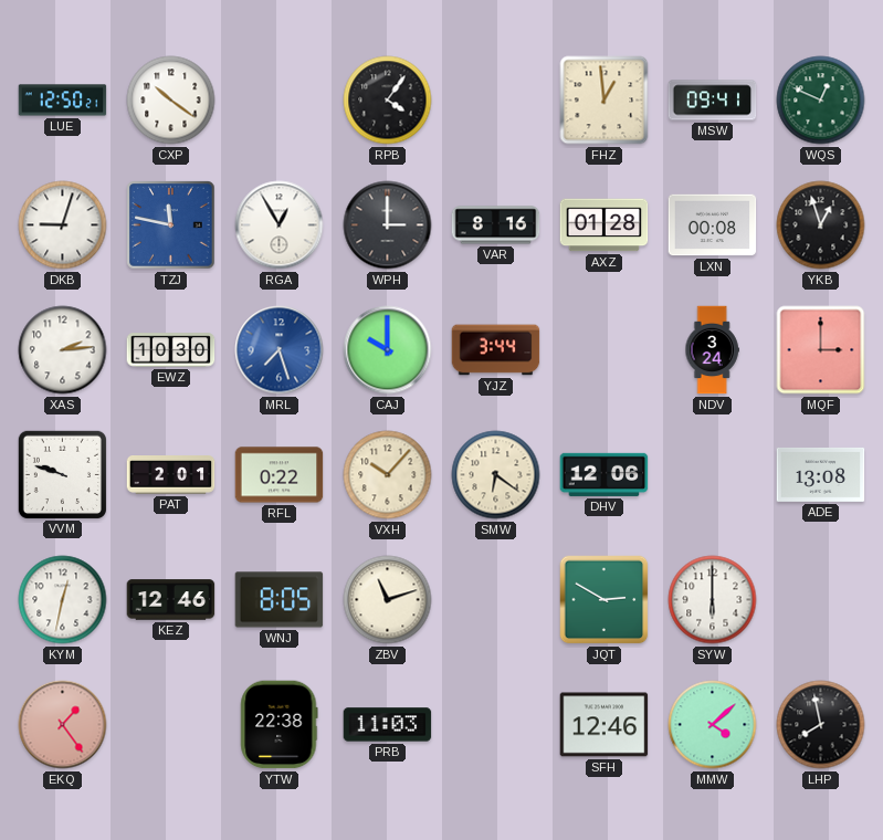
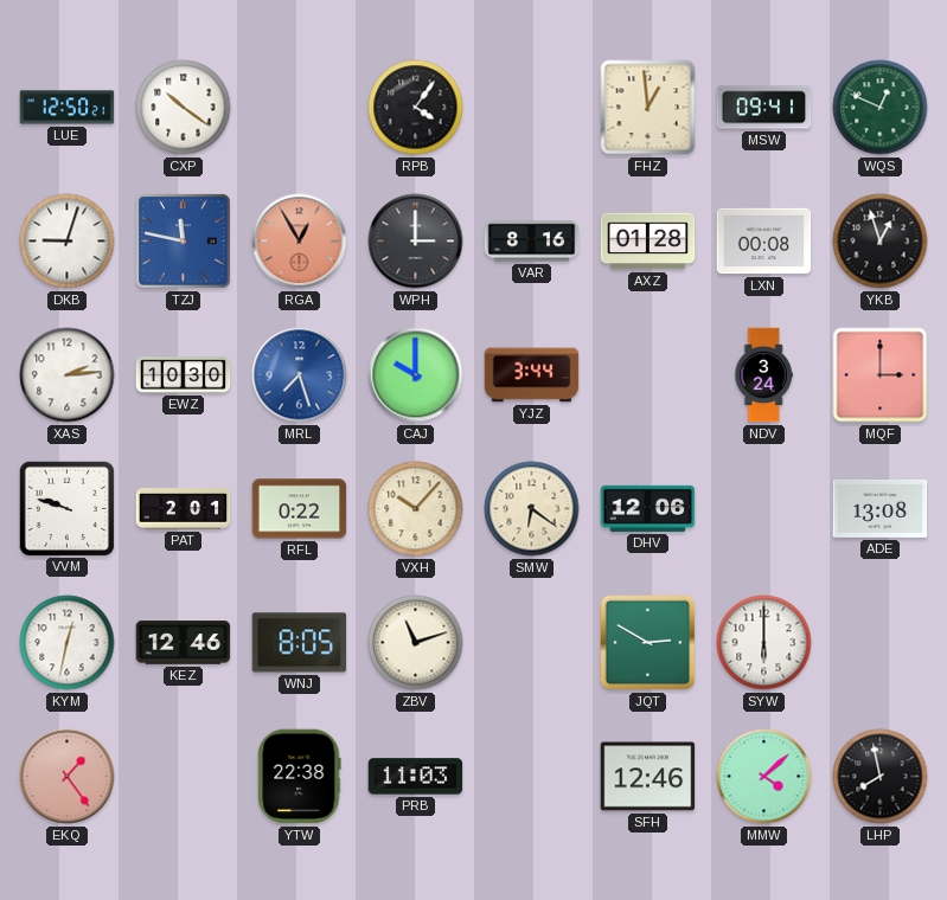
RGA dial: white -> salmon (300, 242)
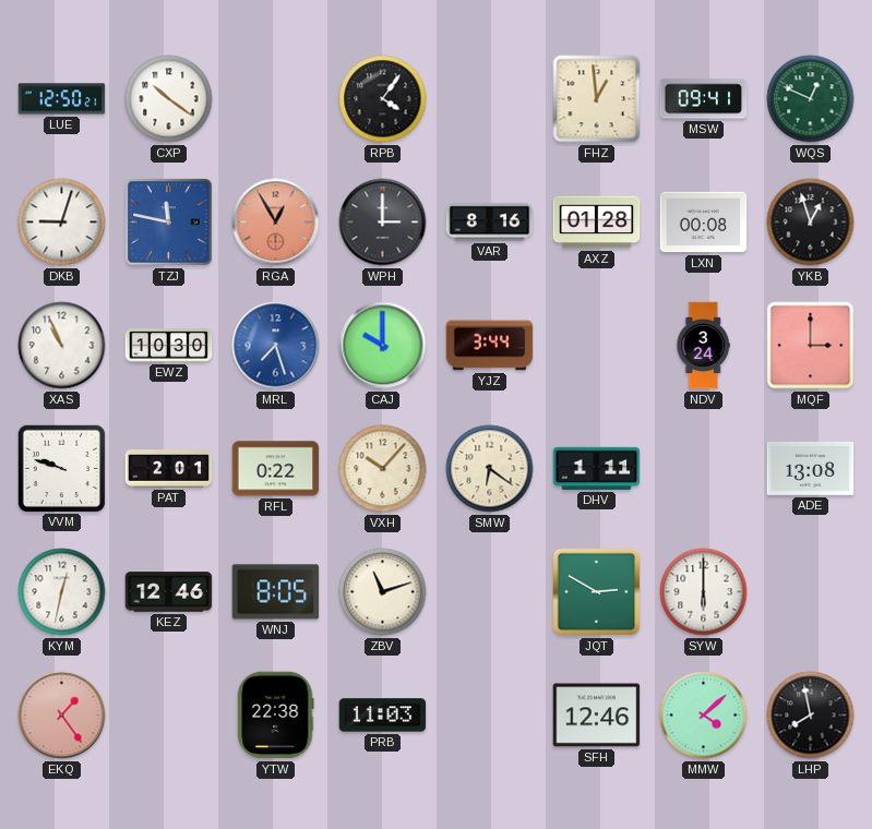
XAS: 2:14 -> 10:56 (62, 346)
DHV: 12:06 -> 1:11 (597, 468)
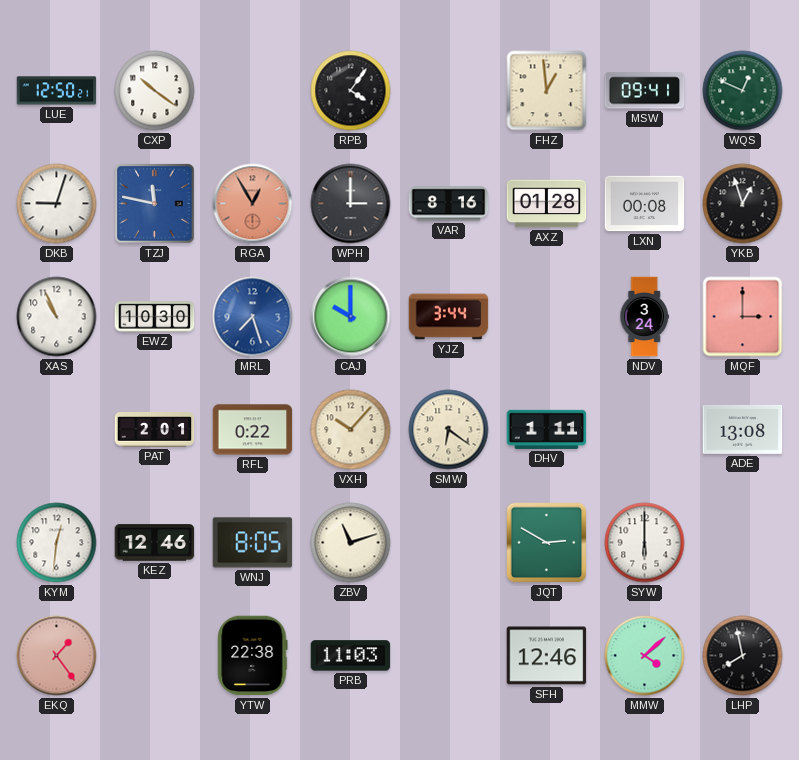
VVM: 9:48 -> none (61, 468)
KYM: 12:32 -> 12:31 (57, 543)
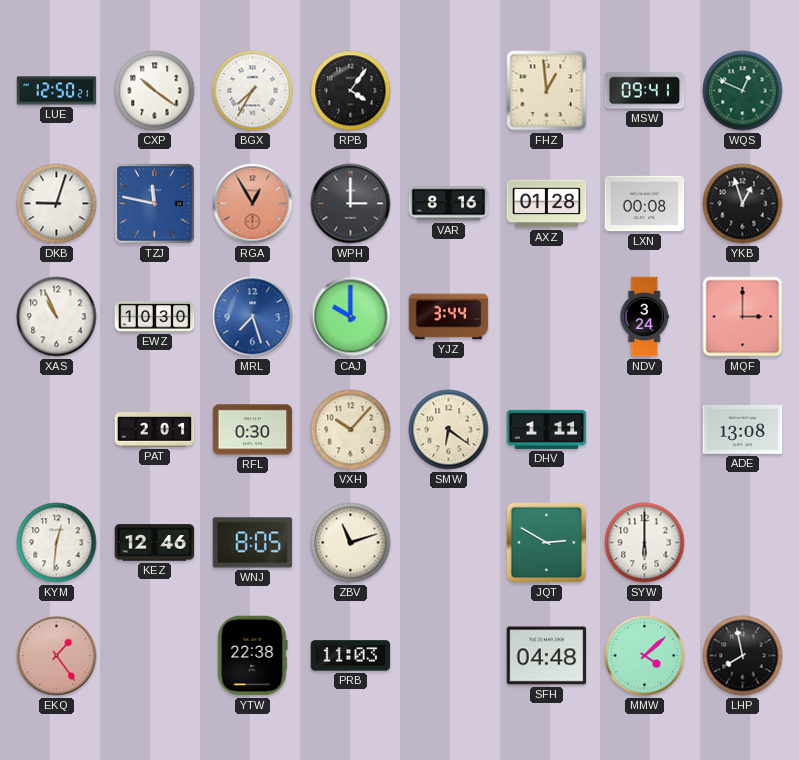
BGX: none -> 7:35 (253, 91)
RFL: 0:22 -> 0:30 (253, 430)
SFH: 12:46 -> 04:48 (547, 656)
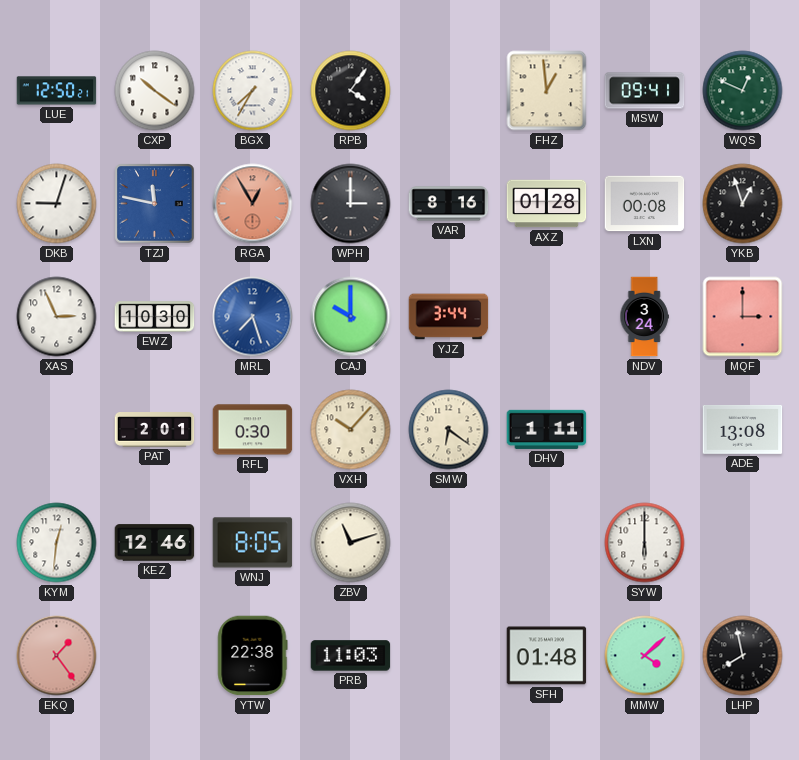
XAS: 10:56 -> 2:56 (57, 317)
JQT: 2:50 -> none (547, 543)
SFH: 04:48 -> 01:48 (547, 656)
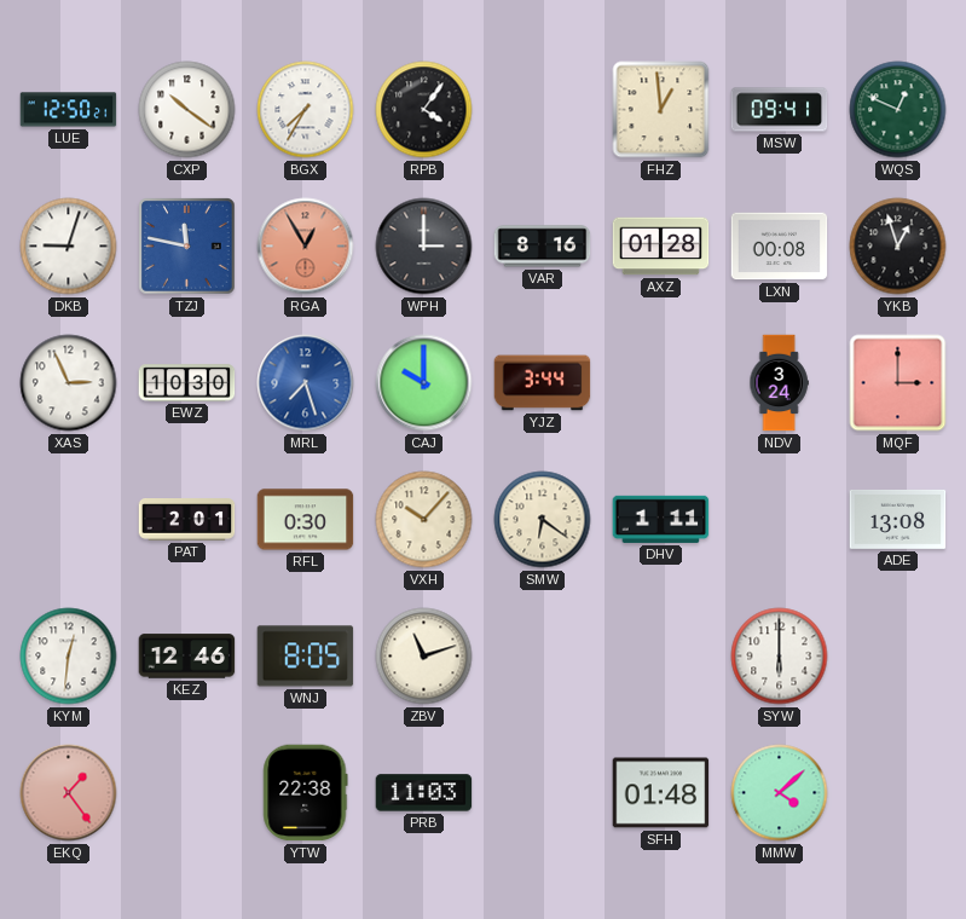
LHP: 7:58 -> none (743, 656)
